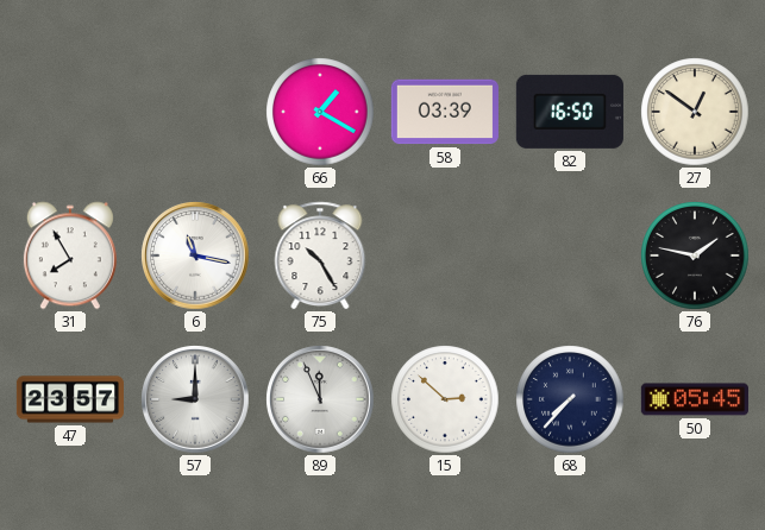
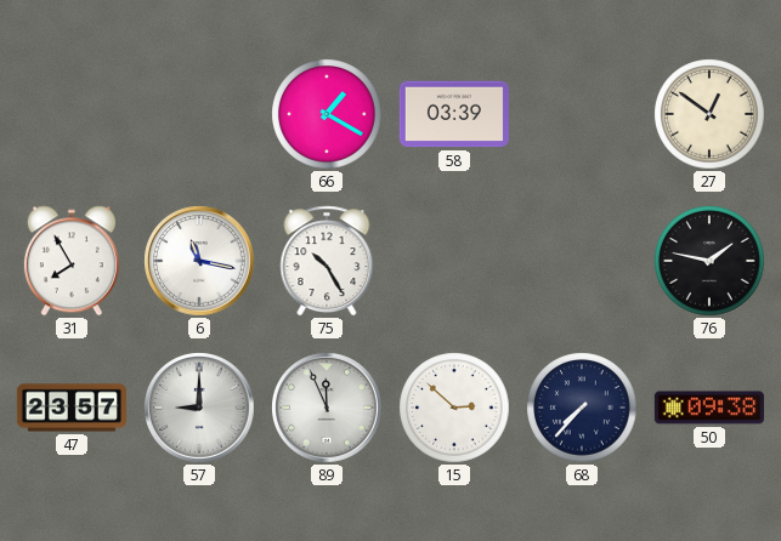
82: 16:50 -> none (570, 112)
50: 05:45 -> 09:38 (709, 408)
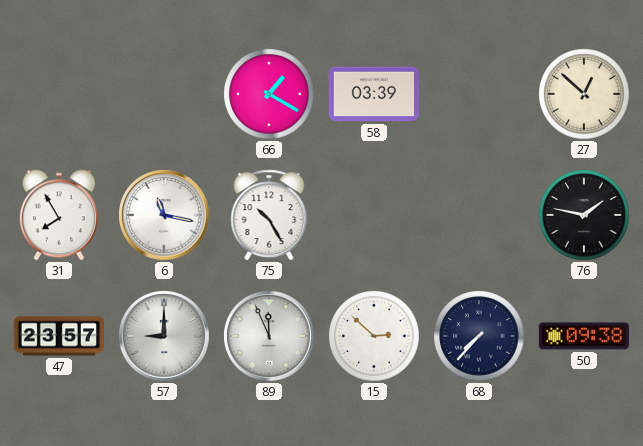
27: 12:51 -> 12:52 (584, 94)
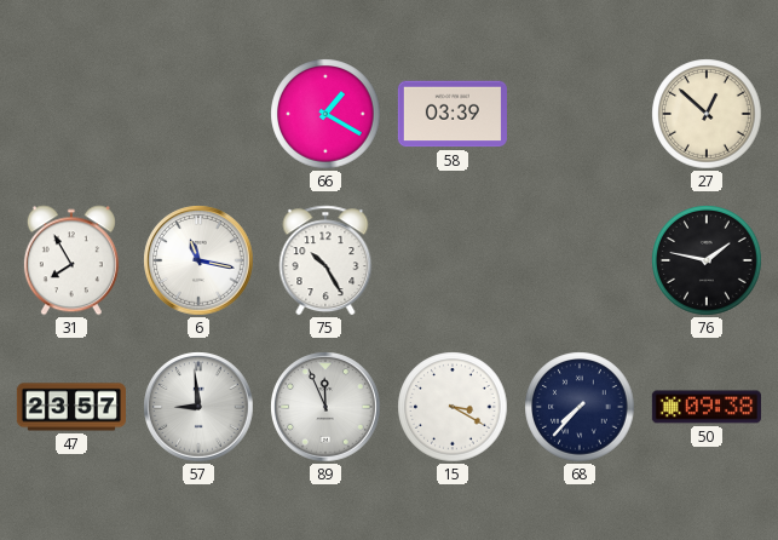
57: 9:00 -> 8:59 (198, 407)
15: 2:52 -> 3:20 (453, 407)
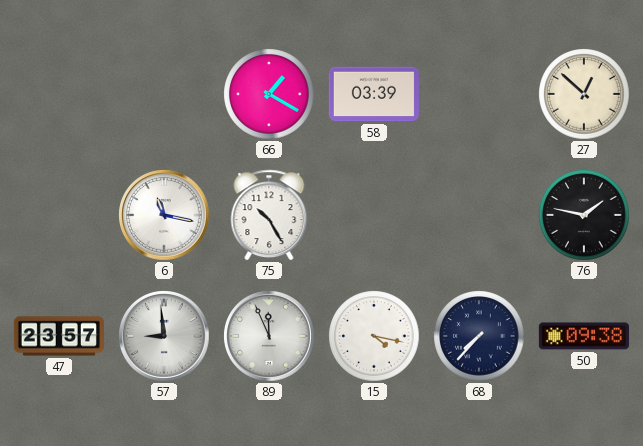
31: 7:55 -> none (71, 260)
15: 3:20 -> 4:17 (374, 336)
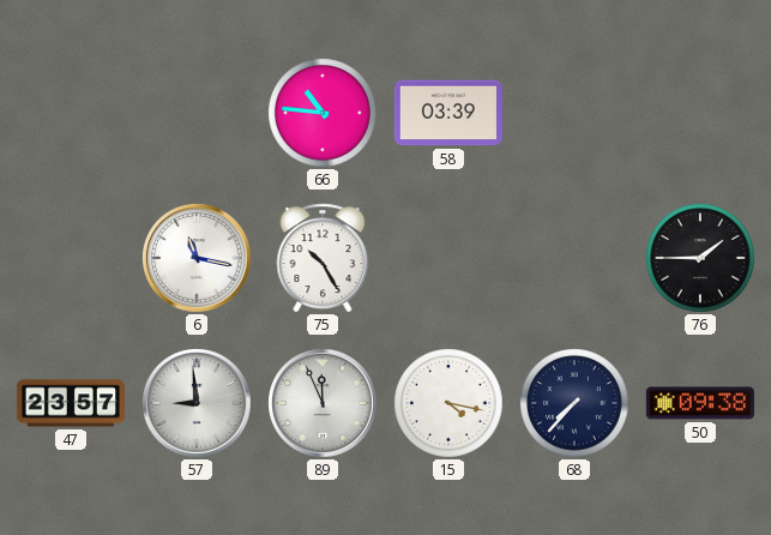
66: 1:20 -> 10:46 (323, 113)
27: 12:52 -> none (584, 94)
76: 1:47 -> 1:45 (700, 258)
